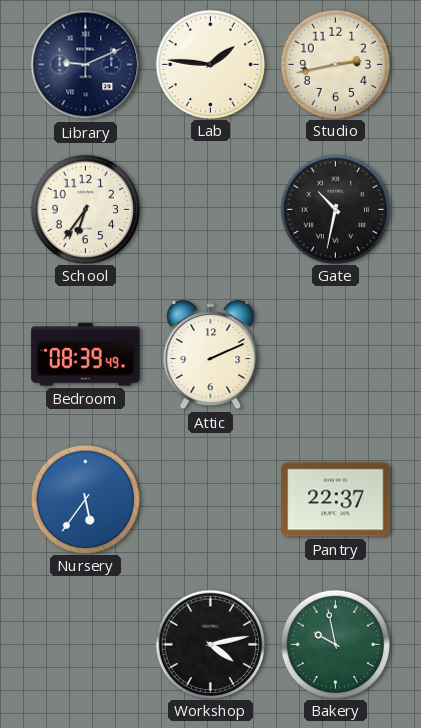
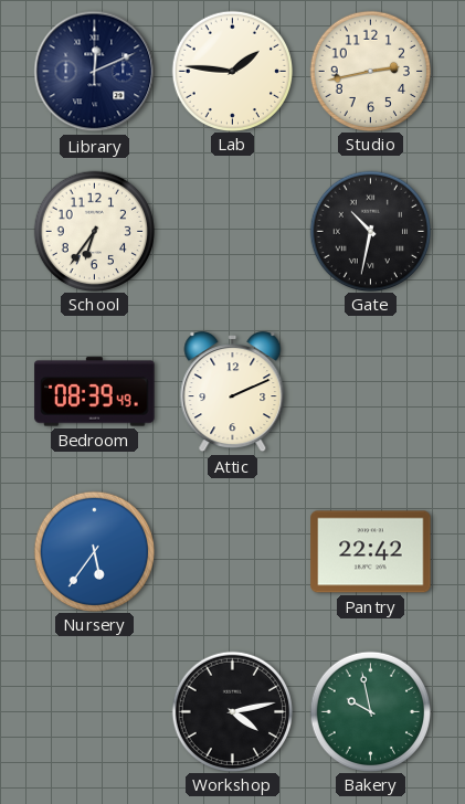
Library: 9:11 -> 12:11 (95, 72)
Pantry: 22:37 -> 22:42 (371, 552)
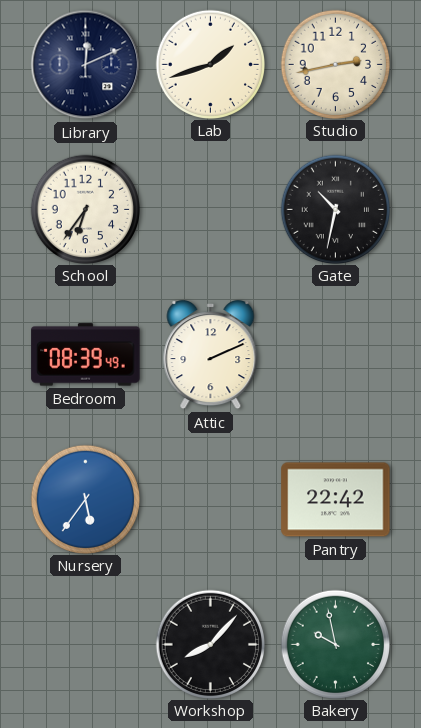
Lab: 1:46 -> 1:42 (211, 64)
Workshop: 4:13 -> 8:07 (211, 644)
